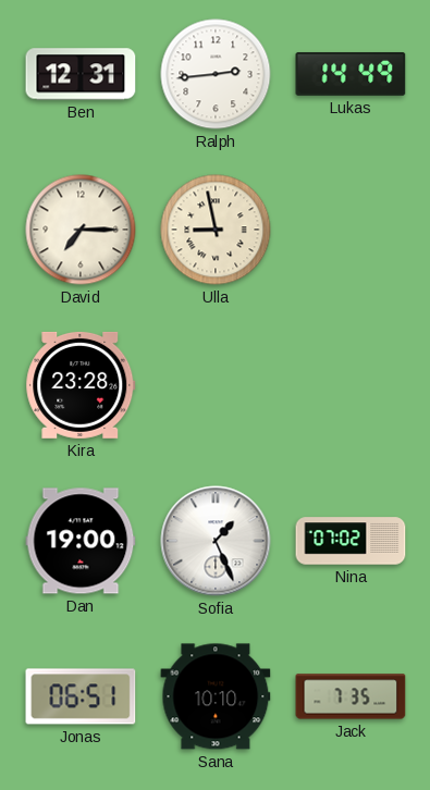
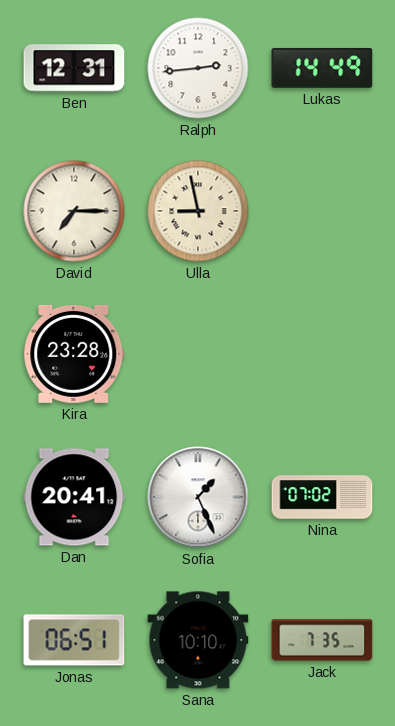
Dan: 19:00 -> 20:41 (74, 497)
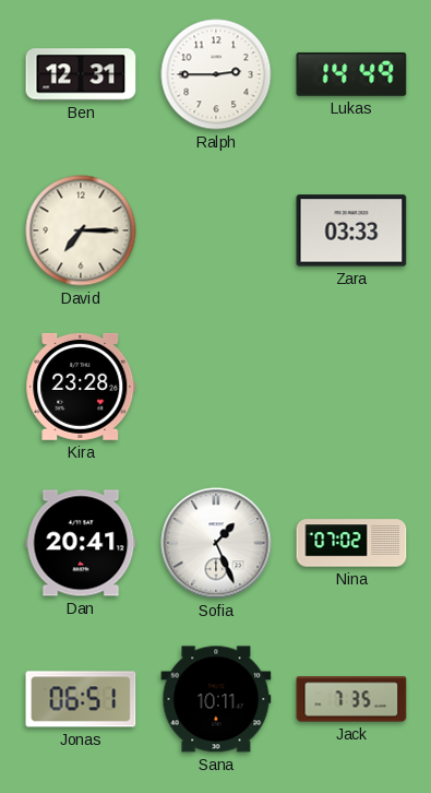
Ralph: 2:44 -> 2:45 (216, 74)
Ulla: 8:58 -> none (198, 211)
Zara: none -> 03:33 (351, 230)
Sana: 10:10 -> 10:11 (216, 699)
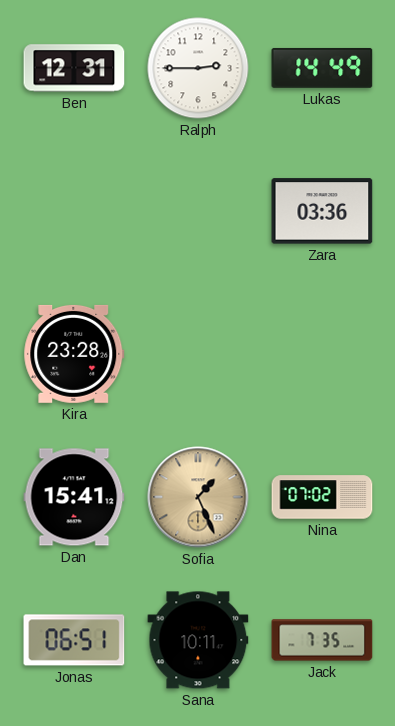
David: 7:15 -> none (81, 230)
Zara: 03:33 -> 03:36 (322, 211)
Dan: 20:41 -> 15:41 (74, 497)
Sofia dial: white -> champagne (198, 497)
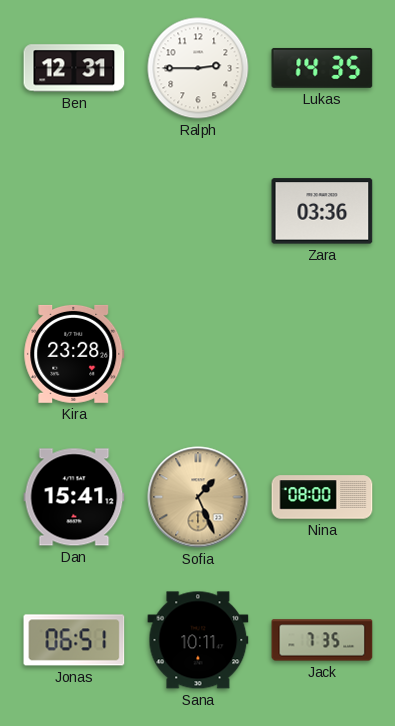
Lukas: 14:49 -> 14:35 (322, 68)
Nina: 07:02 -> 08:00 (322, 497)
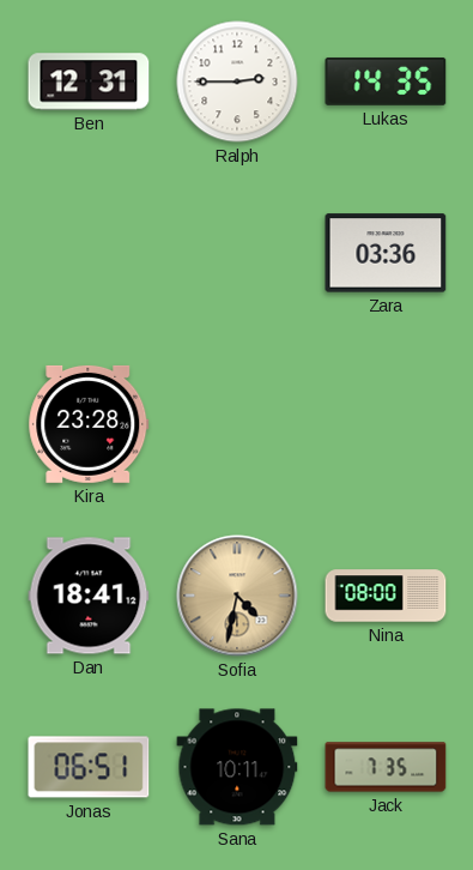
Dan: 15:41 -> 18:41 (89, 596)
Sofia: 1:26 -> 4:32 (237, 596)
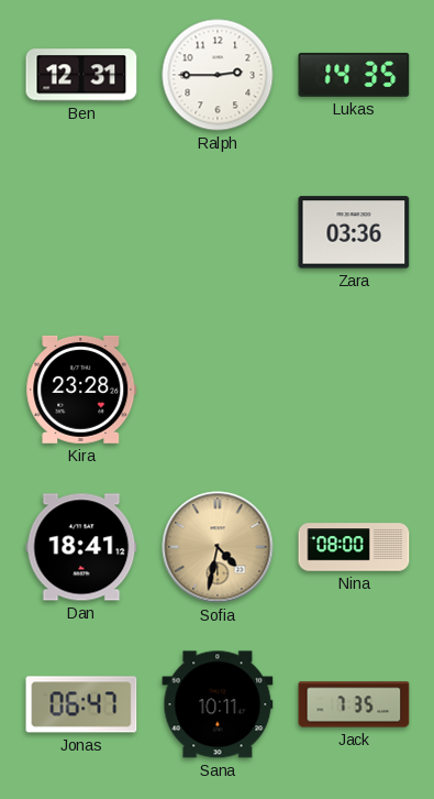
Jonas: 06:51 -> 06:47 (81, 704)
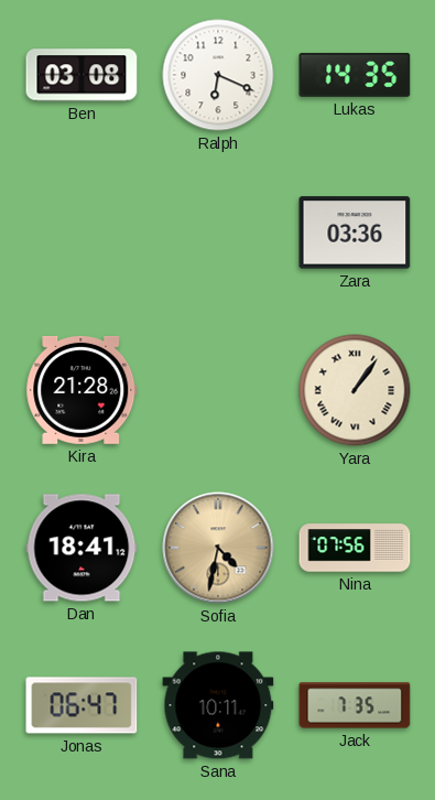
Ben: 12:31 -> 03:08 (81, 75)
Ralph: 2:45 -> 6:19 (218, 75)
Kira: 23:28 -> 21:28 (81, 390)
Yara: none -> 1:06 (355, 390)
Nina: 08:00 -> 07:56 (355, 548)
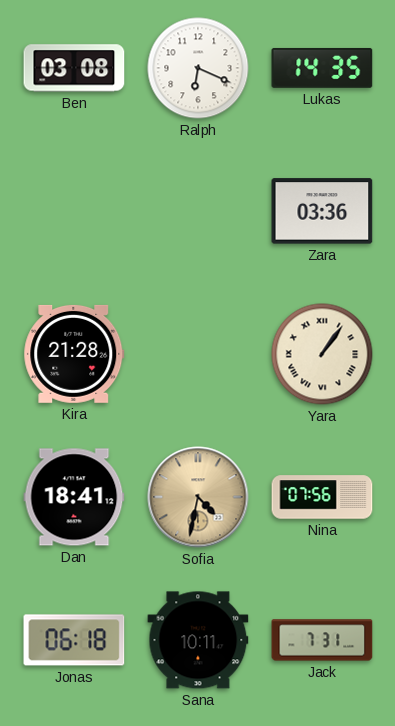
Jonas: 06:47 -> 06:18 (74, 640)
Jack: 7:35 -> 7:31 (322, 640)
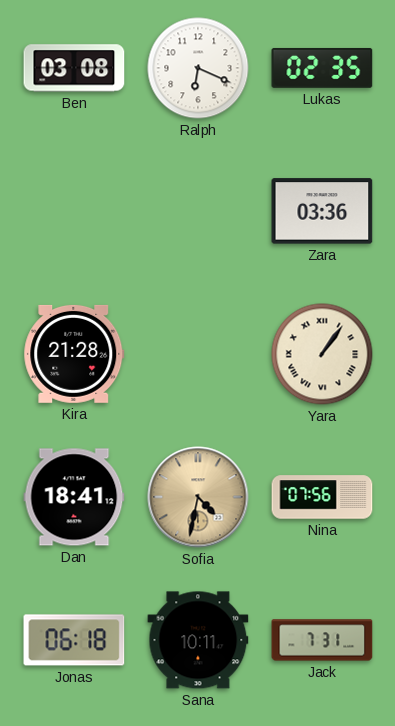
Lukas: 14:35 -> 02:35 (322, 68)
